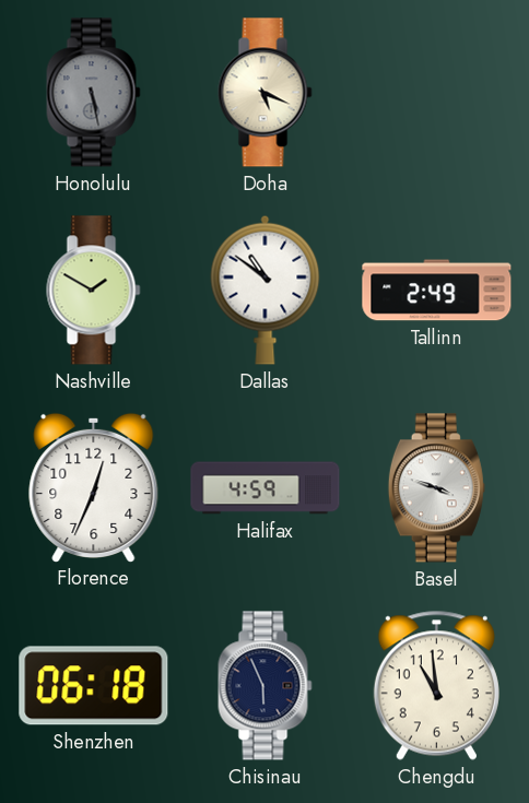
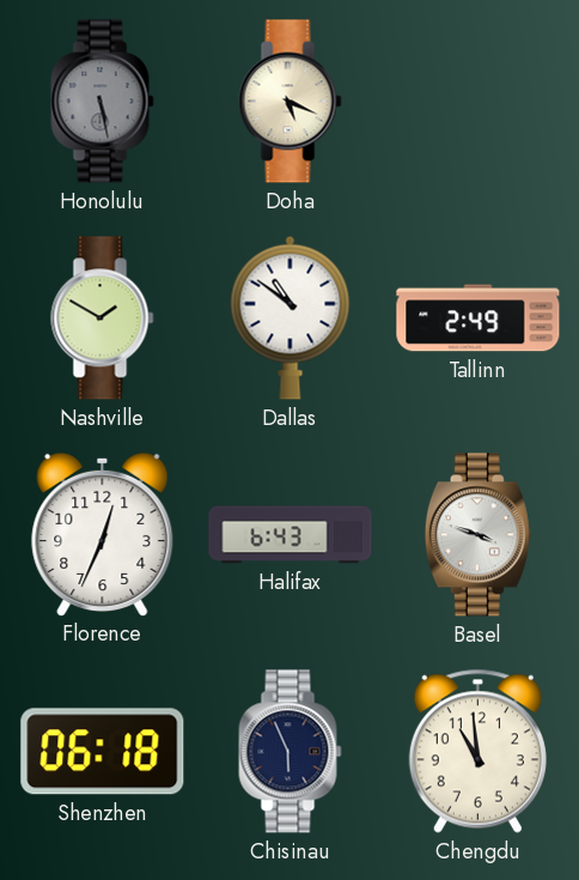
Halifax: 4:59 -> 6:43 (291, 535)
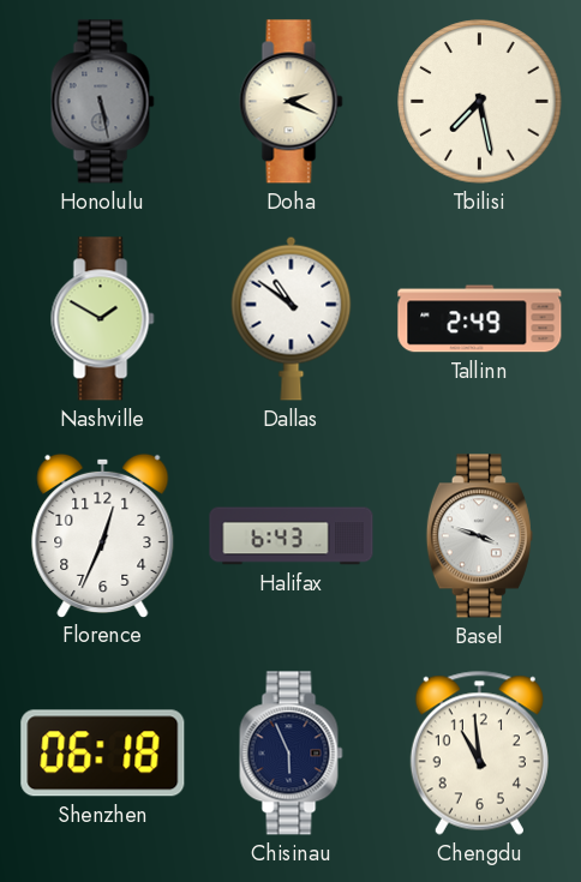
Doha: 5:19 -> 2:19 (292, 102)
Tbilisi: none -> 7:28 (480, 102)
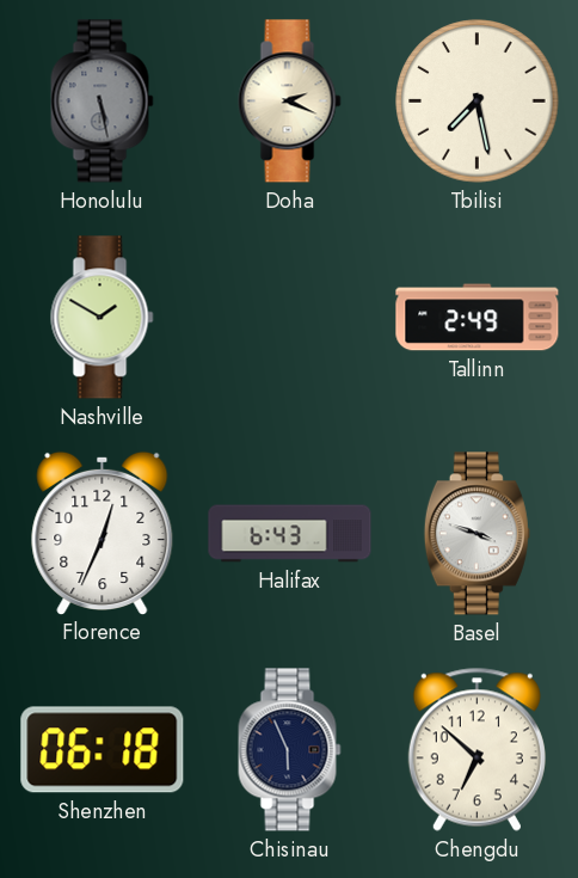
Dallas: 10:51 -> none (292, 318)
Chengdu: 10:59 -> 6:52 (476, 749)
